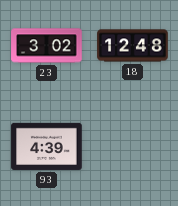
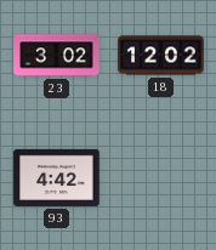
18: 12:48 -> 12:02 (161, 56)
93: 4:39 -> 4:42 (57, 177)
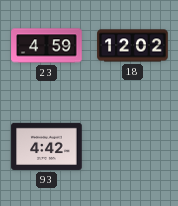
23: 3:02 -> 4:59 (47, 46)
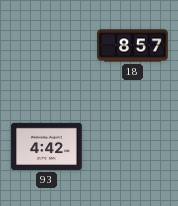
23: 4:59 -> none (47, 46)
18: 12:02 -> 8:57 (133, 46)
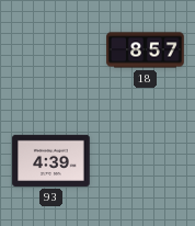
93: 4:42 -> 4:39 (51, 160)
